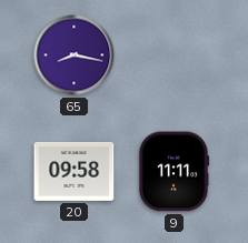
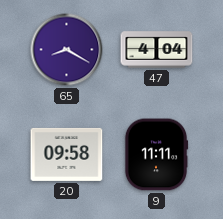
65: 8:17 -> 8:20 (67, 50)
47: none -> 4:04 (157, 50)
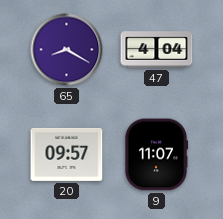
20: 09:58 -> 09:57 (67, 154)
9: 11:11 -> 11:07 (156, 155)
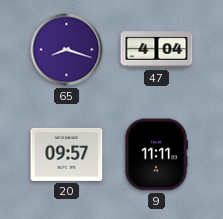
65: 8:20 -> 8:18 (67, 50)
9: 11:07 -> 11:11 (156, 155)
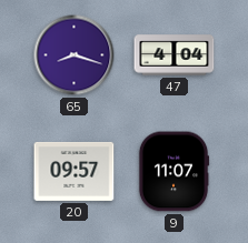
9: 11:11 -> 11:07 (173, 172)
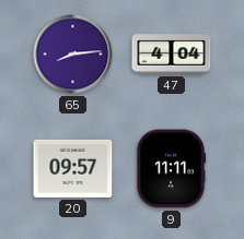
65: 8:18 -> 8:14 (73, 55)
9: 11:07 -> 11:11 (171, 169)
